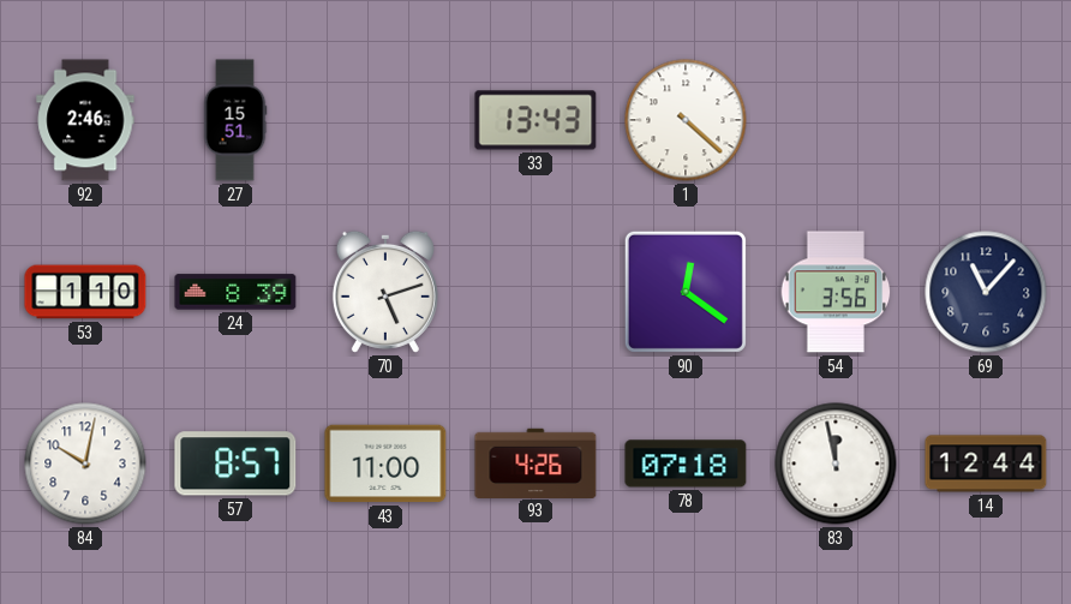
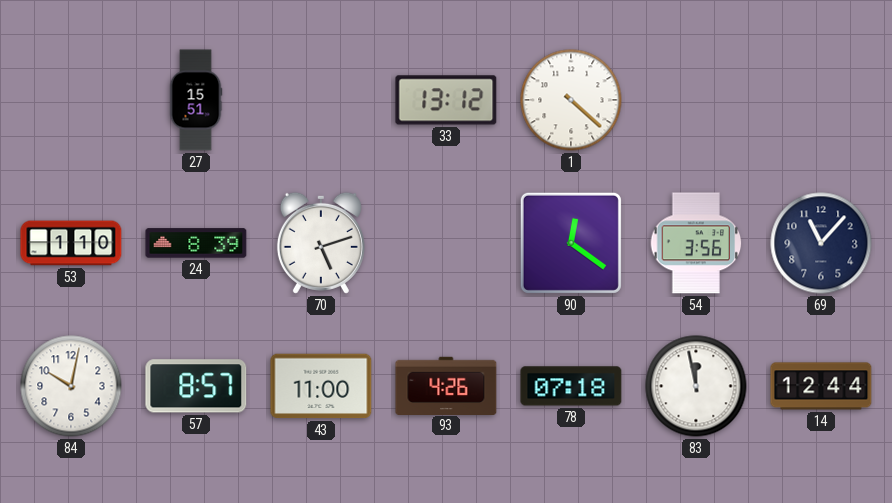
92: 2:46 -> none (85, 120)
33: 13:43 -> 13:12 (446, 100)
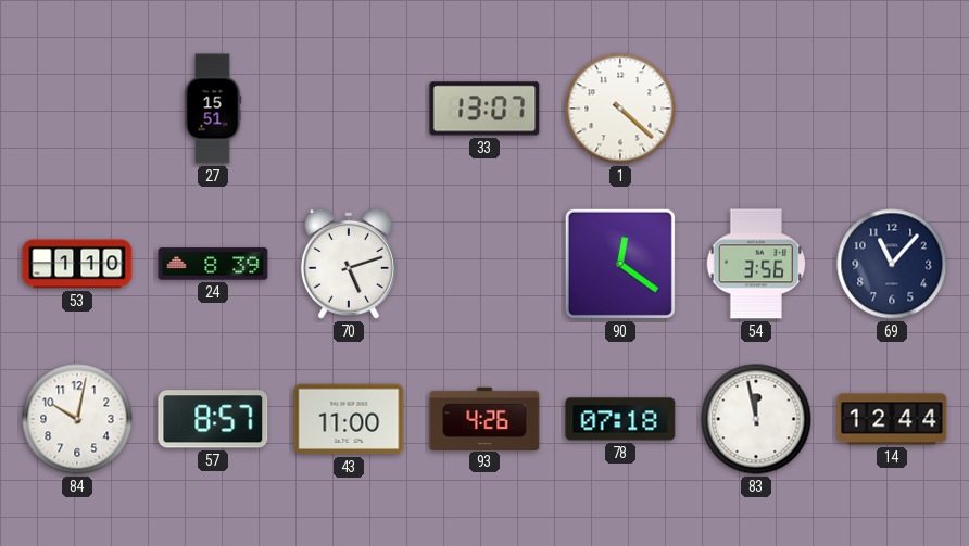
33: 13:12 -> 13:07 (485, 109)
